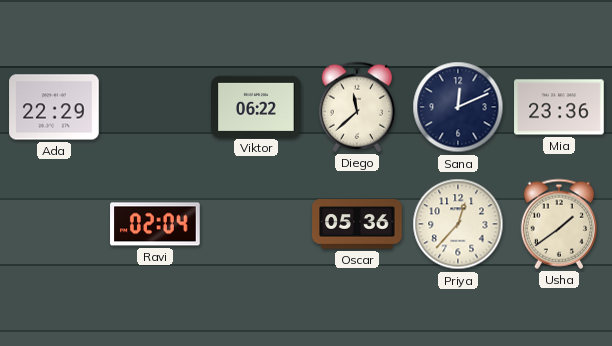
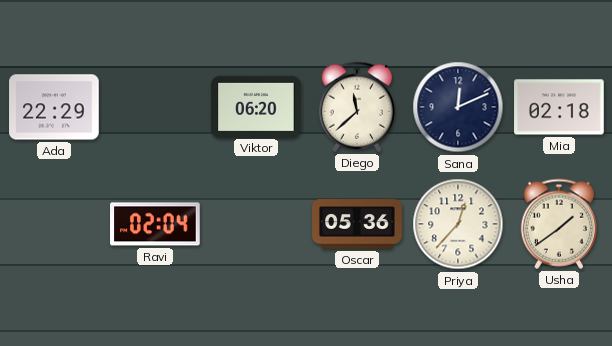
Viktor: 06:22 -> 06:20 (256, 106)
Mia: 23:36 -> 02:18 (559, 107)
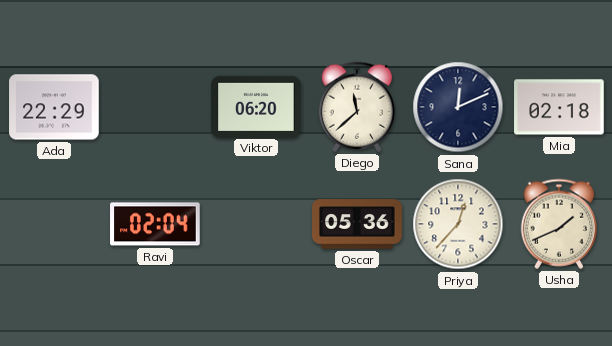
Usha: 1:39 -> 1:41 (559, 224)
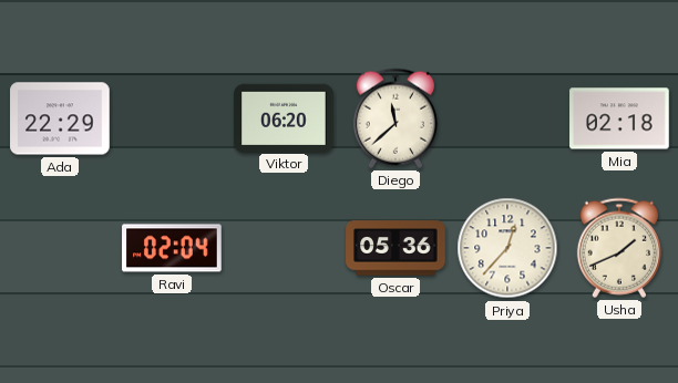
Sana: 12:11 -> none (458, 107)
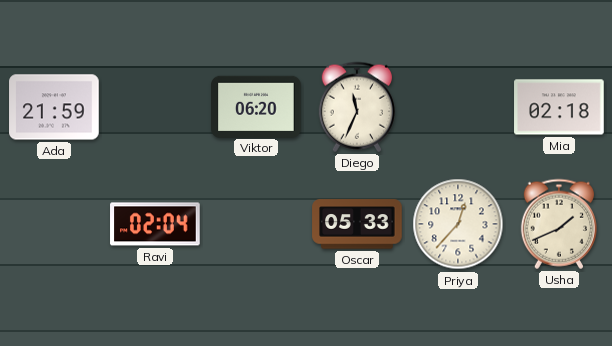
Ada: 22:29 -> 21:59 (54, 107)
Diego: 11:38 -> 11:34 (357, 107)
Oscar: 05:36 -> 05:33 (357, 224)
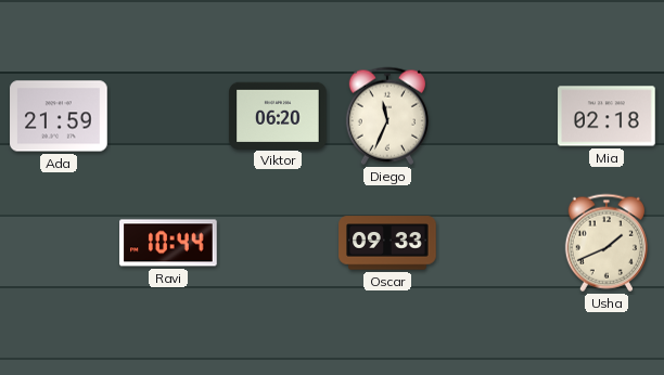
Ravi: 02:04 -> 10:44 (168, 243)
Oscar: 05:33 -> 09:33 (387, 243)
Priya: 12:37 -> none (458, 224)
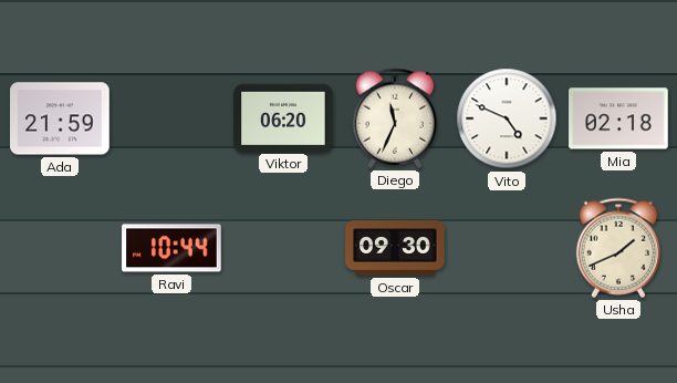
Vito: none -> 4:49 (507, 118)
Oscar: 09:33 -> 09:30 (395, 248)
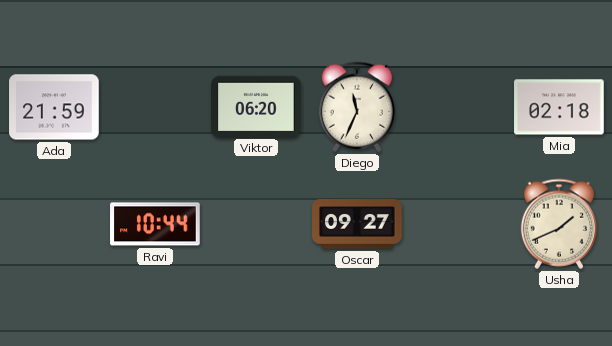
Vito: 4:49 -> none (507, 118)
Oscar: 09:30 -> 09:27 (357, 224)
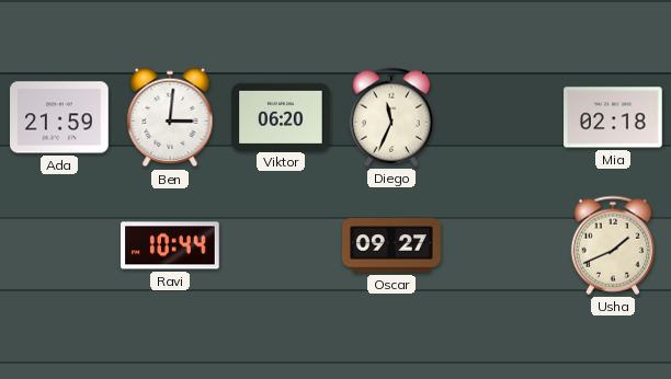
Ben: none -> 3:01 (170, 117)
